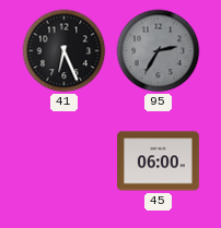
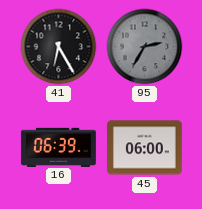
41: 6:26 -> 6:25 (59, 47)
16: none -> 06:39 (58, 147)
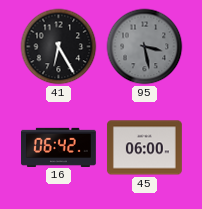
95: 2:35 -> 3:28 (145, 47)
16: 06:39 -> 06:42 (58, 147)
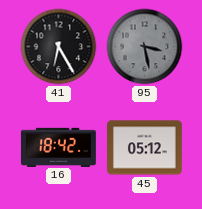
16: 06:42 -> 18:42 (58, 147)
45: 06:00 -> 05:12 (144, 148)
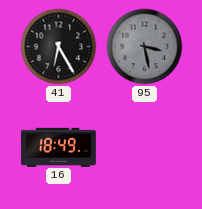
16: 18:42 -> 18:49 (58, 147)
45: 05:12 -> none (144, 148)
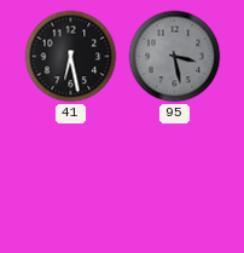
41: 6:25 -> 6:28 (71, 57)
16: 18:49 -> none (58, 147)
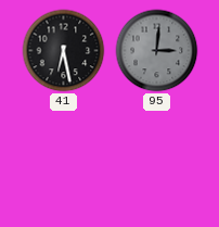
95: 3:28 -> 3:01 (157, 51)
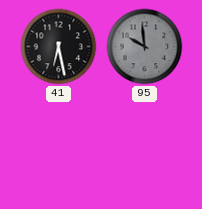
95: 3:01 -> 9:59 (145, 47)
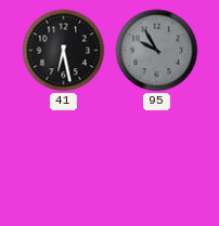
95: 9:59 -> 9:55 (157, 51)
